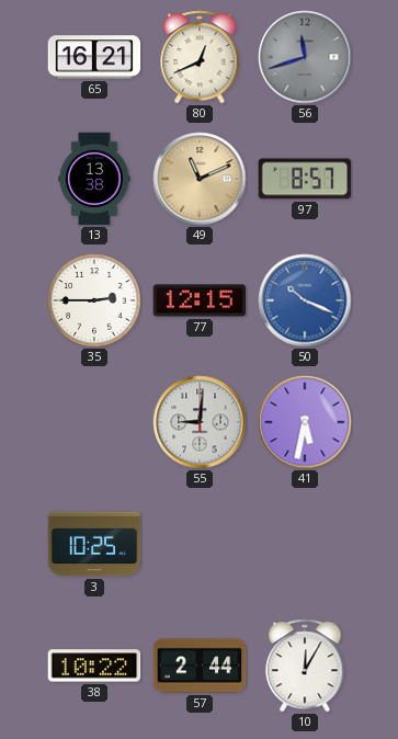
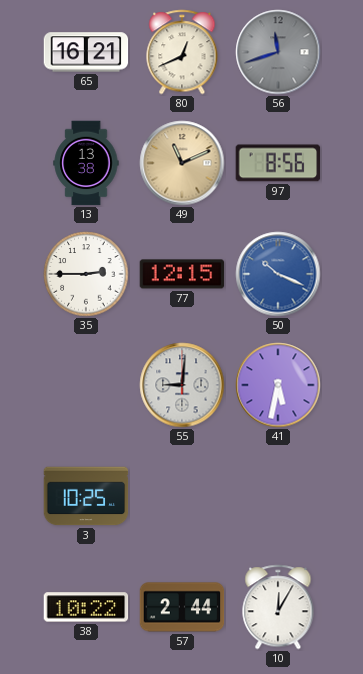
97: 8:57 -> 8:56 (278, 163)
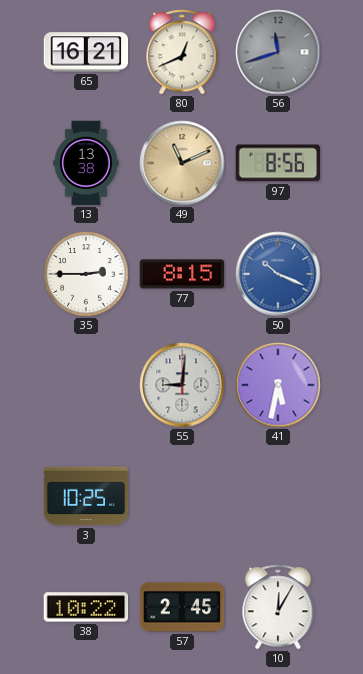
77: 12:15 -> 8:15 (182, 274)
57: 2:44 -> 2:45 (182, 607)
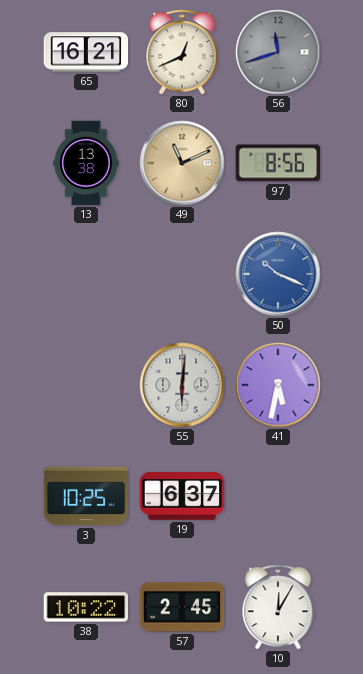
35: 2:45 -> none (86, 274)
77: 8:15 -> none (182, 274)
55: 9:01 -> 6:01 (182, 385)
19: none -> 6:37 (182, 496)
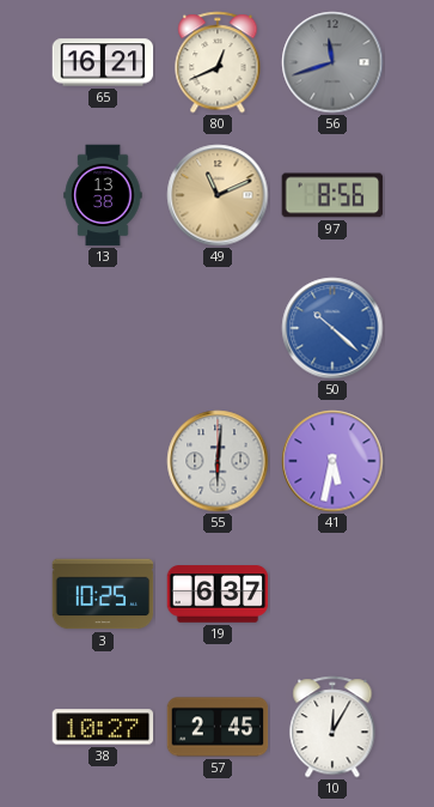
50: 10:19 -> 10:22 (332, 328)
38: 10:22 -> 10:27 (103, 727)
